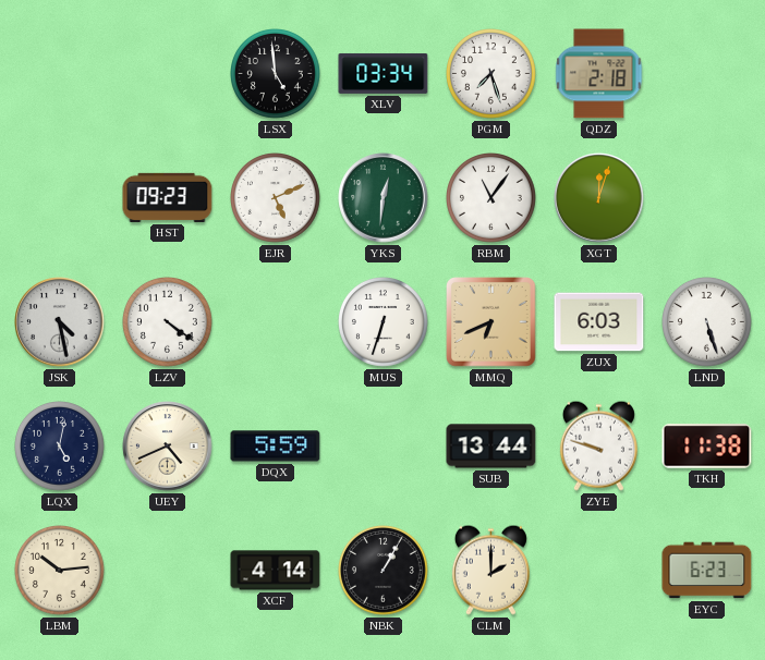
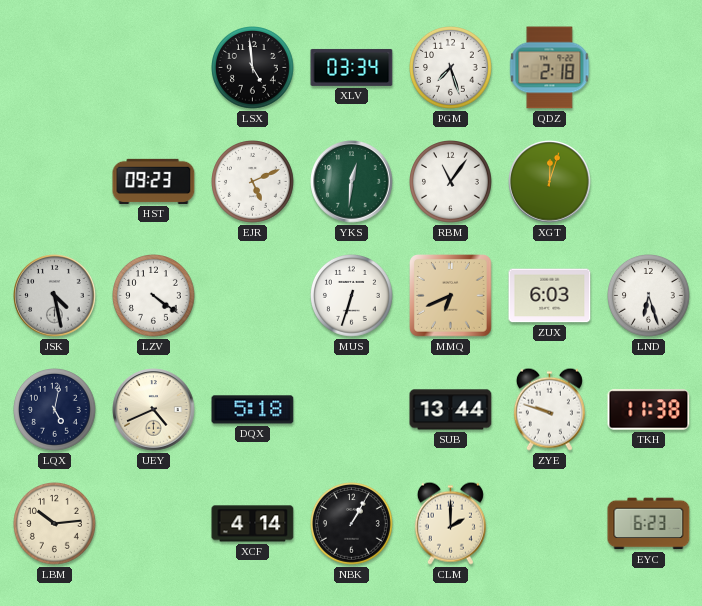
LND: 5:27 -> 6:27 (649, 296)
DQX: 5:59 -> 5:18 (253, 410)
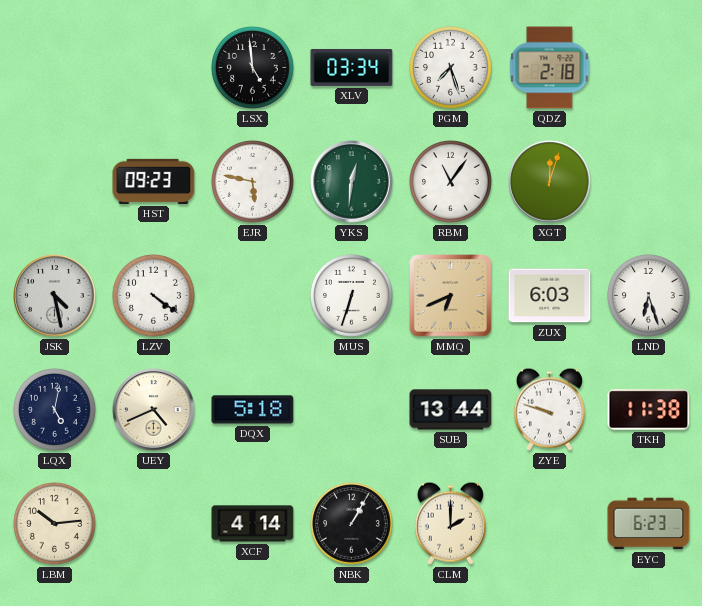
EJR: 5:11 -> 5:47 (253, 182)
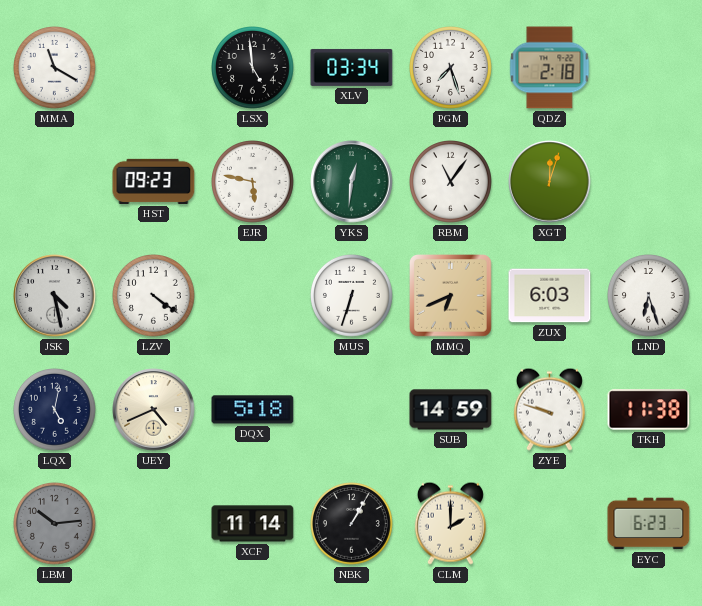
MMA: none -> 11:20 (55, 68)
SUB: 13:44 -> 14:59 (451, 410)
LBM dial: cream -> grey (55, 524)
XCF: 4:14 -> 11:14 (253, 524)
